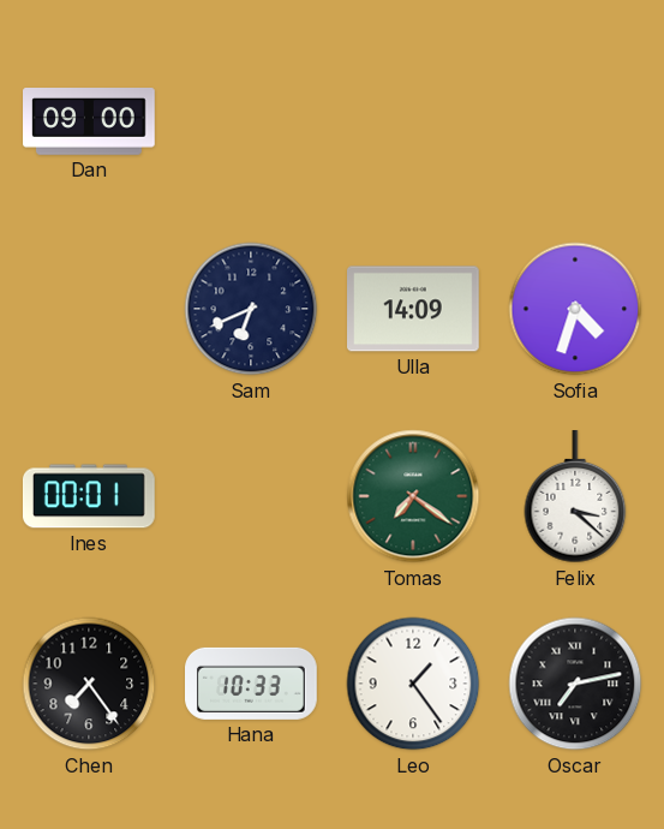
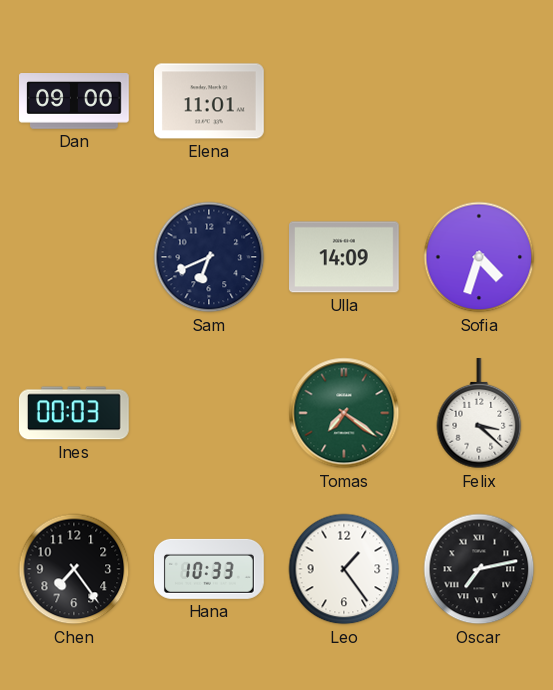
Elena: none -> 11:01 (210, 101)
Ines: 00:01 -> 00:03 (74, 413)
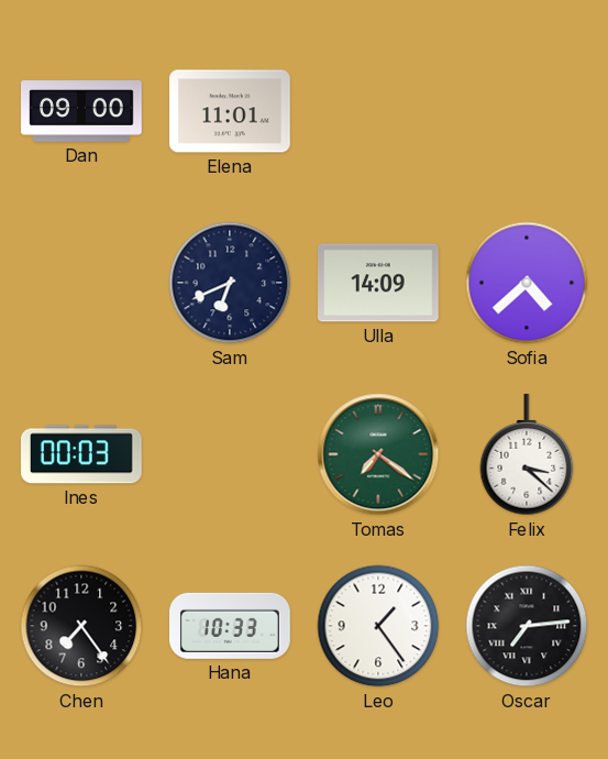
Sofia: 4:33 -> 4:38 (527, 283)
Oscar: 7:13 -> 7:14 (527, 626)
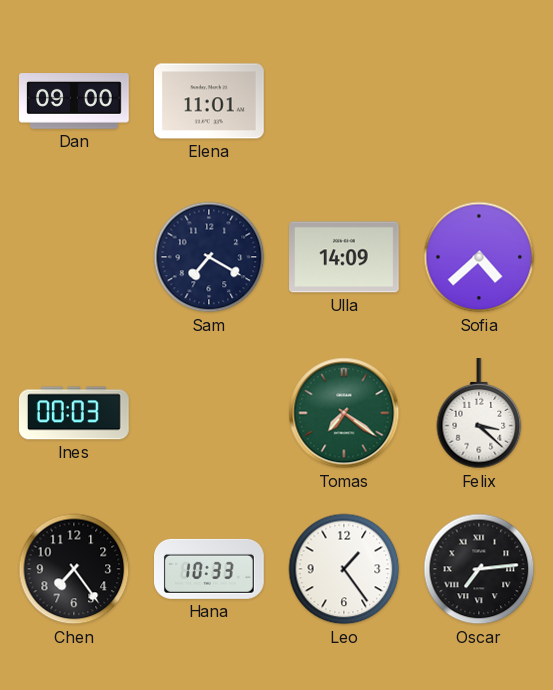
Sam: 6:41 -> 7:20 (209, 257)
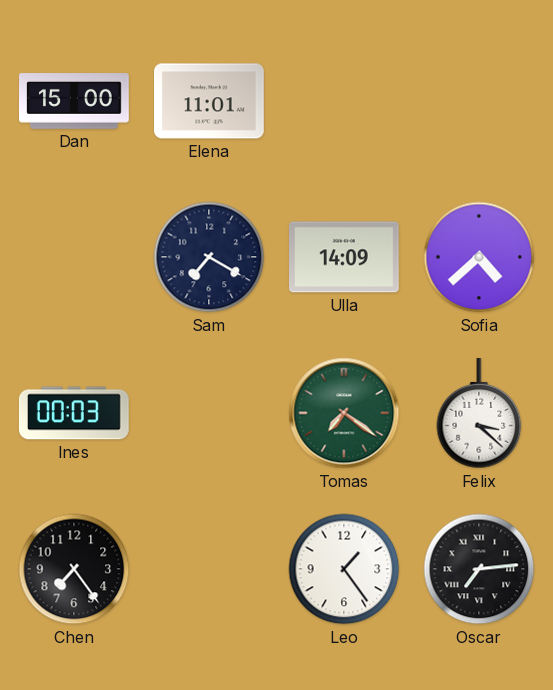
Dan: 09:00 -> 15:00 (75, 102)
Hana: 10:33 -> none (210, 569)
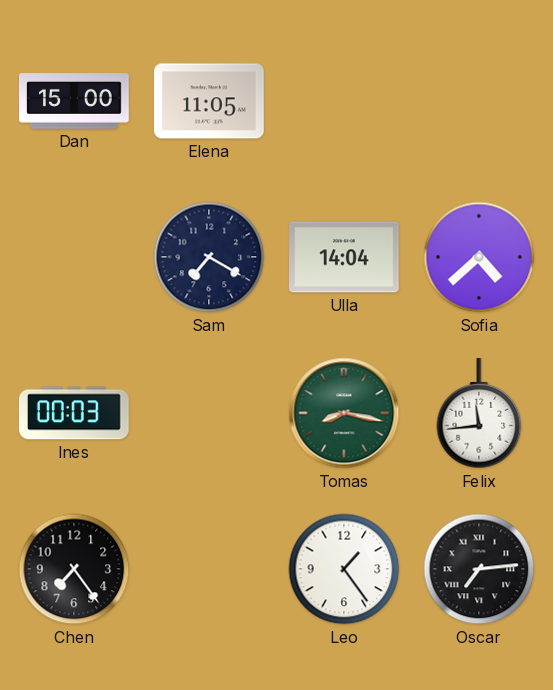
Elena: 11:01 -> 11:05 (210, 101)
Ulla: 14:09 -> 14:04 (345, 257)
Tomas: 7:21 -> 8:17 (344, 413)
Felix: 3:22 -> 11:44 (479, 414)
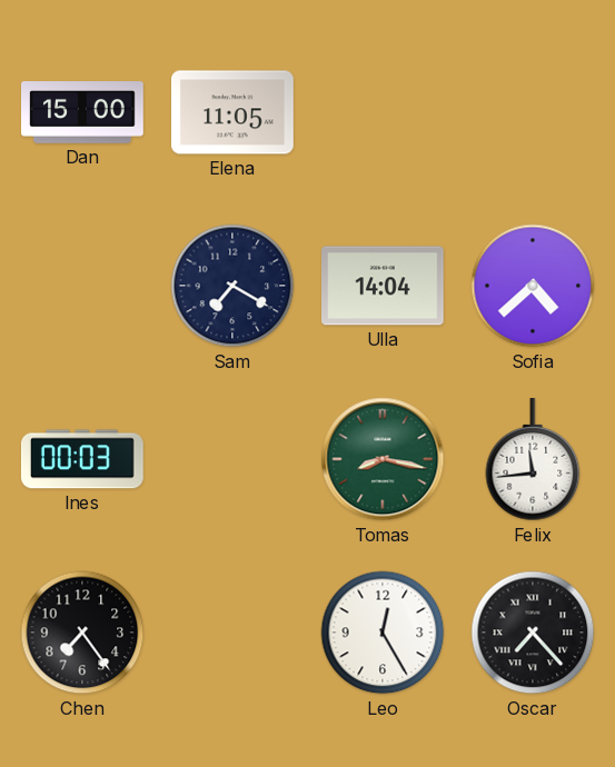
Leo: 1:24 -> 12:25 (383, 632)
Oscar: 7:14 -> 7:23 (533, 632)
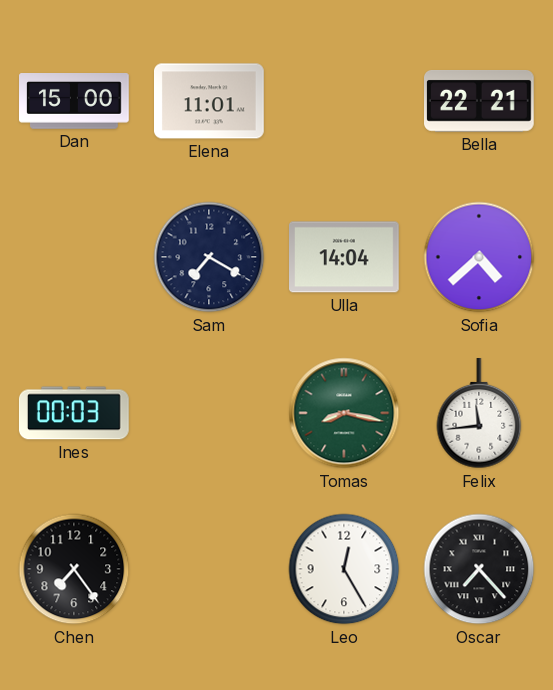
Elena: 11:05 -> 11:01 (210, 101)
Bella: none -> 22:21 (480, 102)
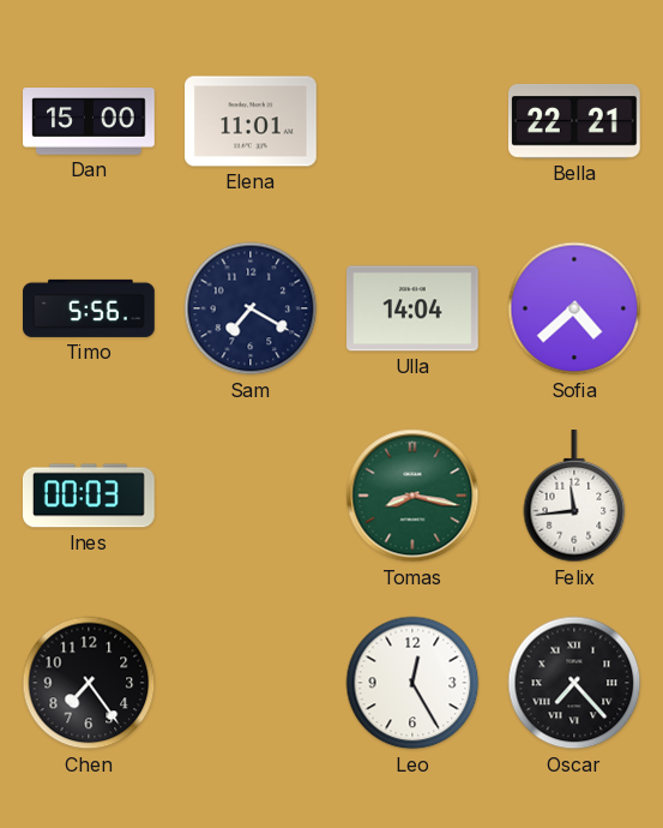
Timo: none -> 5:56 (90, 308)
